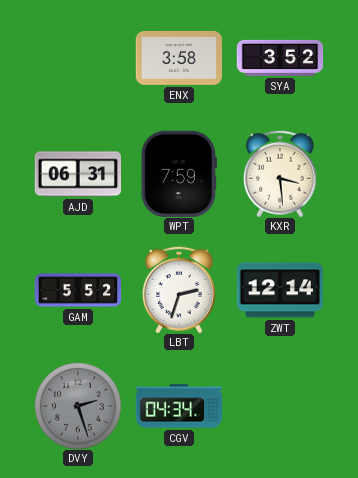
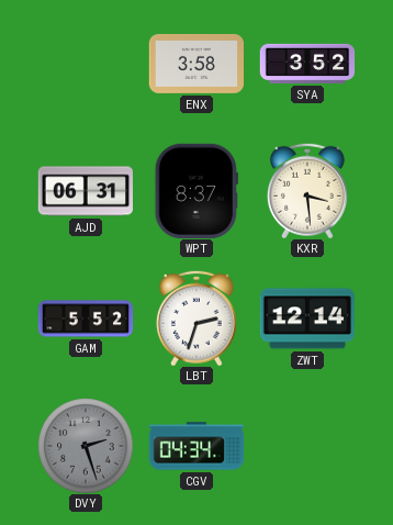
WPT: 7:59 -> 8:37 (196, 190)
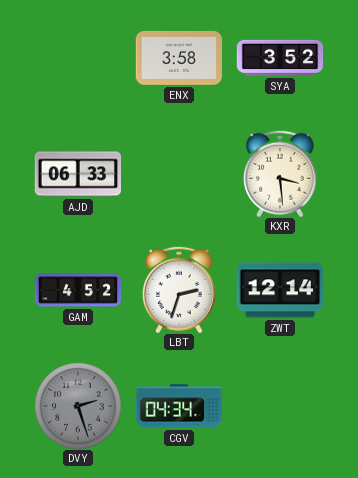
AJD: 06:31 -> 06:33 (77, 174)
WPT: 8:37 -> none (196, 190)
GAM: 5:52 -> 4:52 (78, 290)
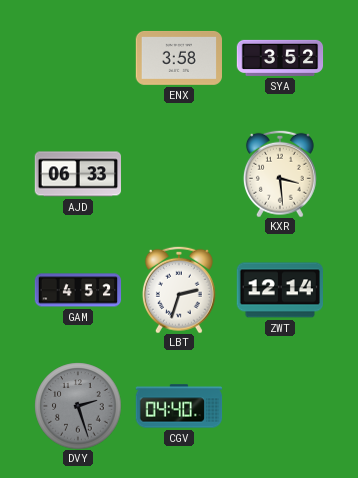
CGV: 04:34 -> 04:40 (179, 406)
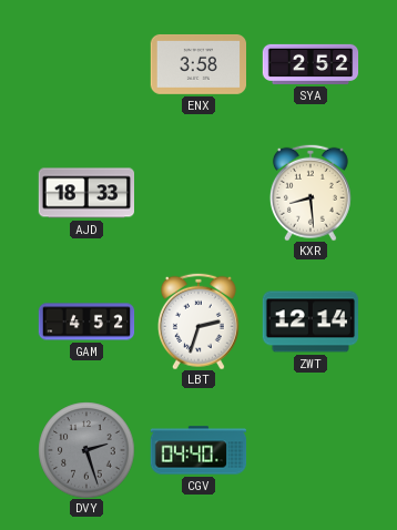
SYA: 3:52 -> 2:52 (311, 64)
AJD: 06:33 -> 18:33 (85, 193)
KXR: 3:29 -> 8:29 (311, 193)
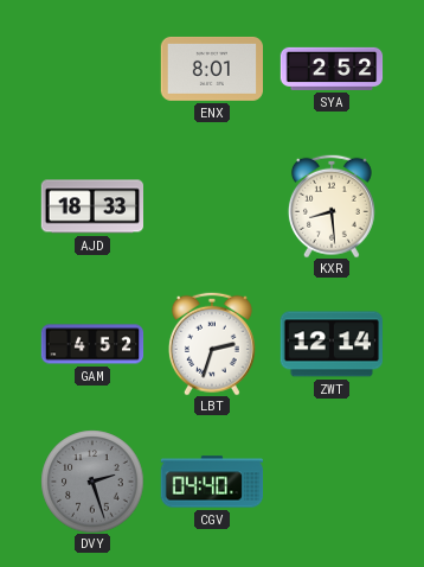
ENX: 3:58 -> 8:01 (211, 69)
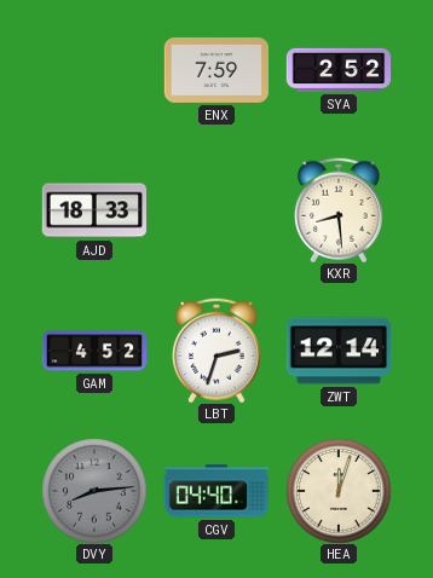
ENX: 8:01 -> 7:59 (215, 70)
DVY: 2:27 -> 8:14 (94, 491)
HEA: none -> 12:03 (339, 491)
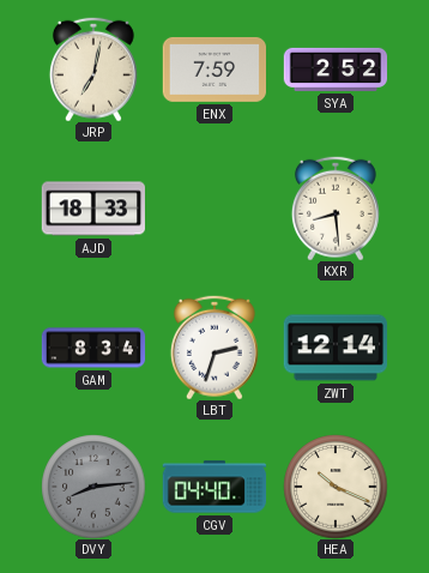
JRP: none -> 7:02 (93, 70)
GAM: 4:52 -> 8:34 (93, 348)
HEA: 12:03 -> 10:19 (336, 487)
